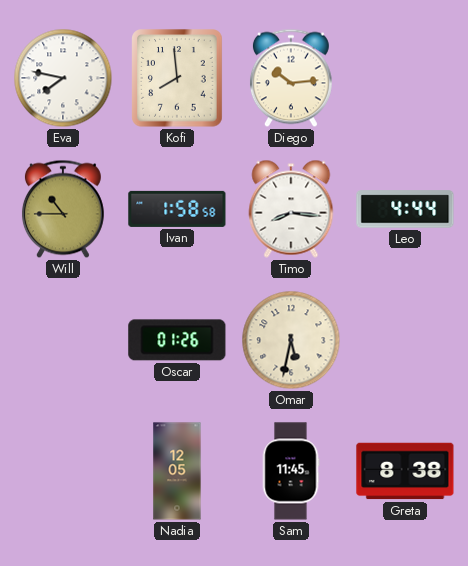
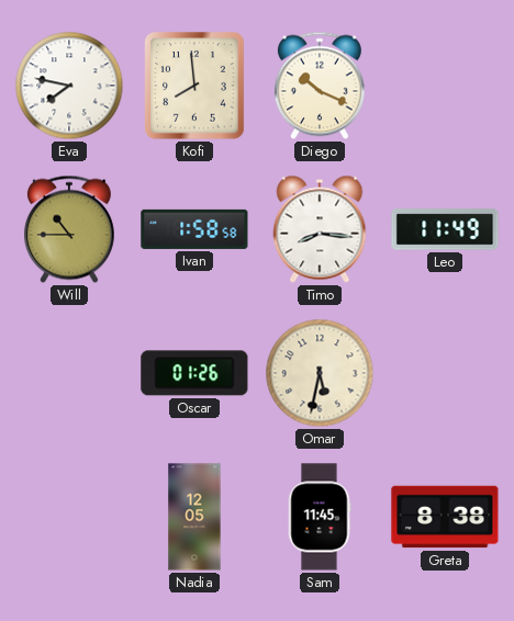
Diego: 10:14 -> 10:19 (320, 86)
Leo: 4:44 -> 11:49 (445, 229)
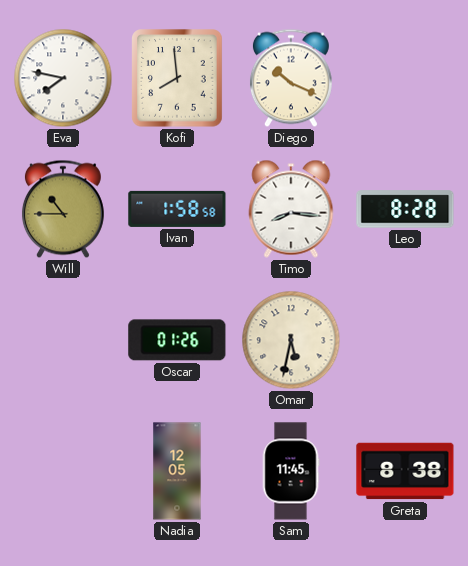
Leo: 11:49 -> 8:28 (405, 209)
